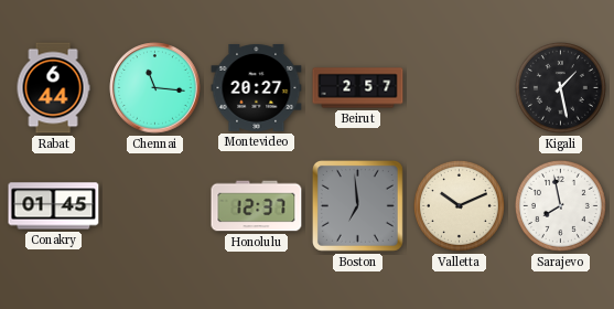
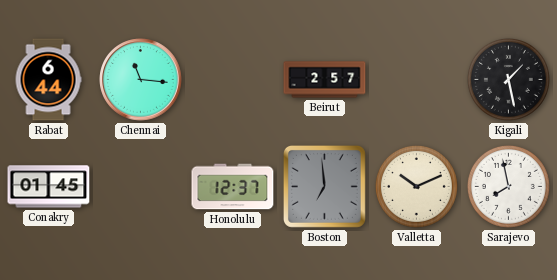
Montevideo: 20:27 -> none (257, 87)
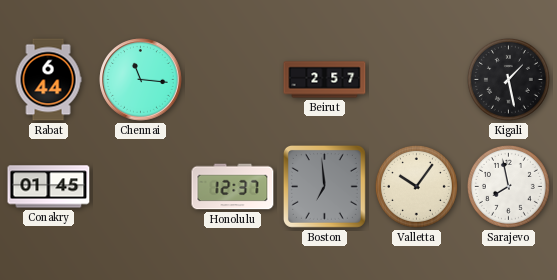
Valletta: 10:11 -> 10:06 (416, 186)
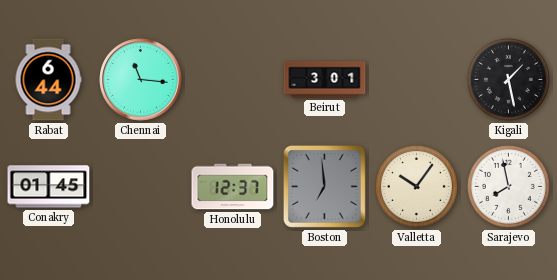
Beirut: 2:57 -> 3:01 (325, 80)
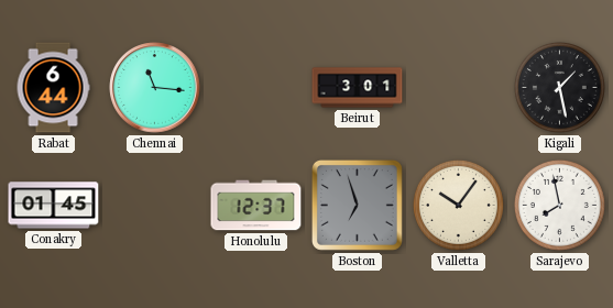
Boston: 6:59 -> 6:57 (357, 205)
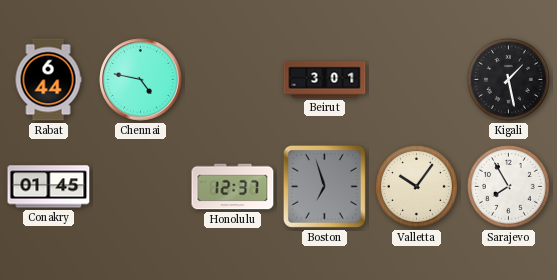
Chennai: 11:16 -> 4:47 (141, 80)
Sarajevo: 7:58 -> 7:55 (508, 186)
